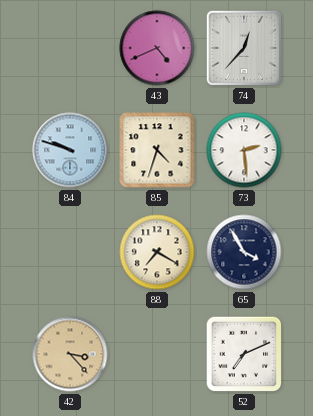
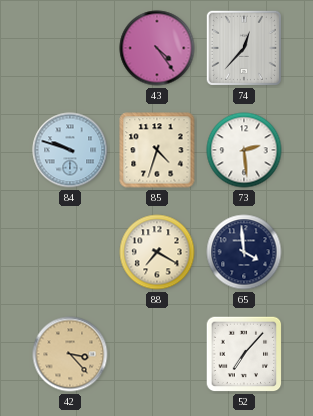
43: 4:41 -> 4:24 (157, 48)
65: 3:55 -> 3:59 (244, 252)
52: 7:11 -> 7:07 (244, 354)
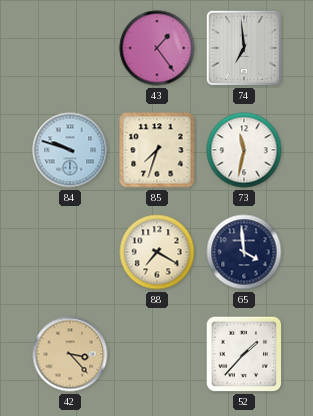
43: 4:24 -> 1:24 (157, 48)
74: 12:37 -> 6:59 (244, 48)
85: 4:33 -> 7:33 (157, 150)
73: 2:29 -> 11:32 (244, 150)
52: 7:07 -> 1:37 (244, 354)
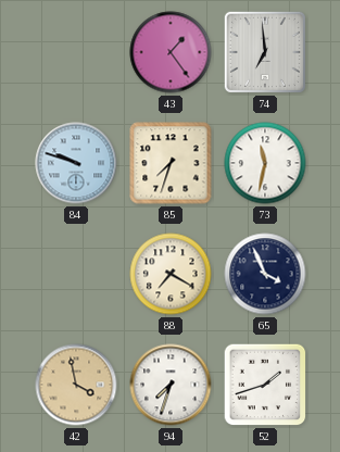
65: 3:59 -> 3:56 (265, 274)
42: 3:23 -> 3:58 (76, 385)
94: none -> 7:33 (171, 385)
52: 1:37 -> 1:42 (265, 385)
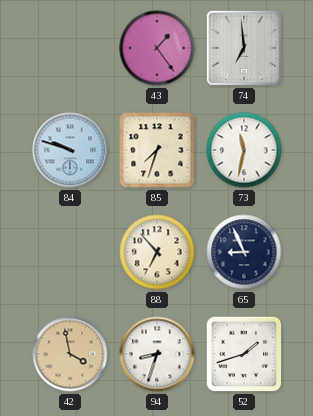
88: 7:20 -> 6:53 (157, 252)
65: 3:56 -> 8:56 (244, 252)
94: 7:33 -> 8:33 (157, 354)
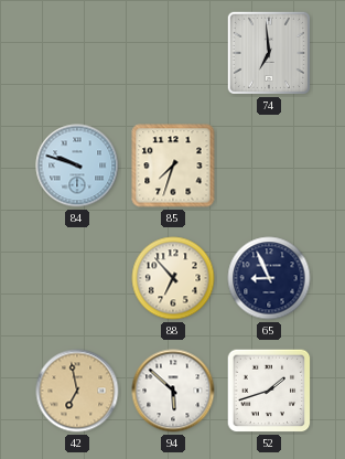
43: 1:24 -> none (157, 48)
73: 11:32 -> none (244, 150)
42: 3:58 -> 6:58 (77, 391)
94: 8:33 -> 5:52 (173, 391)
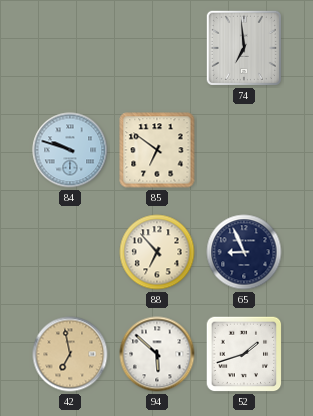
85: 7:33 -> 6:51 (157, 150)
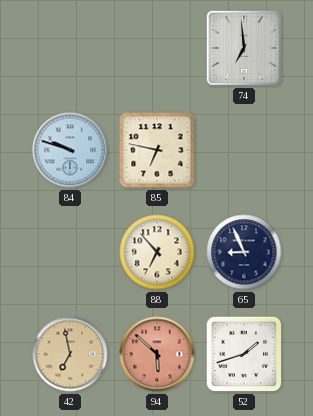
85: 6:51 -> 6:47 (157, 150)
94 dial: white -> salmon (157, 354)
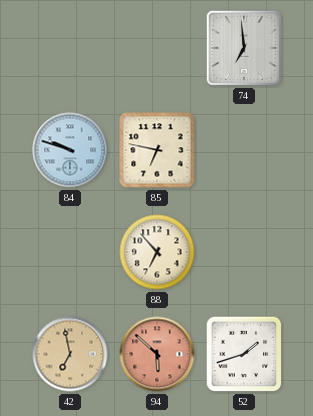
65: 8:56 -> none (244, 252)
